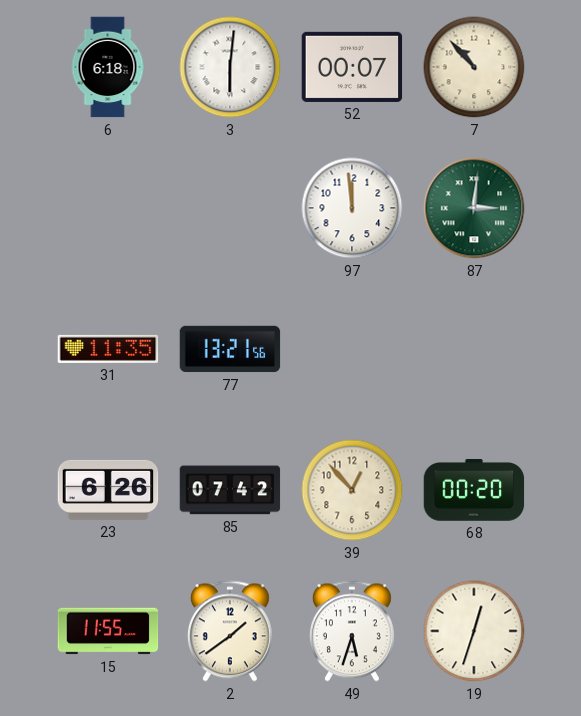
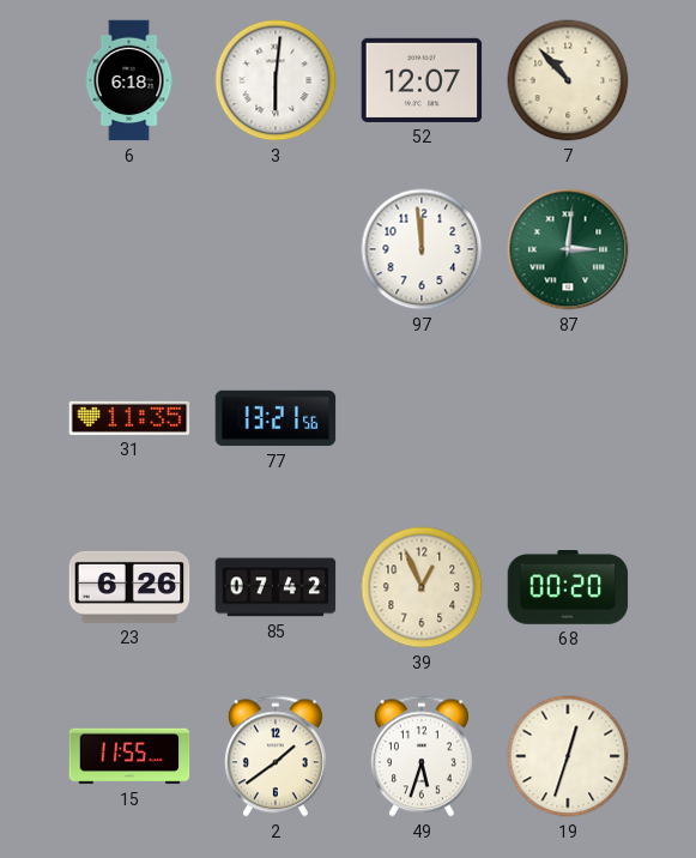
52: 00:07 -> 12:07 (422, 80)
39: 12:53 -> 12:56 (422, 587)
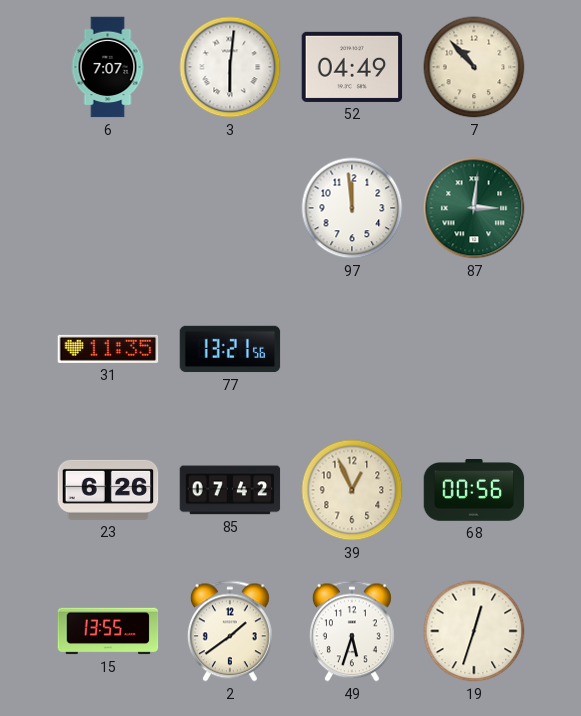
6: 6:18 -> 7:07 (108, 67)
52: 12:07 -> 04:49 (352, 67)
68: 00:20 -> 00:56 (474, 491)
15: 11:55 -> 13:55 (108, 631)
